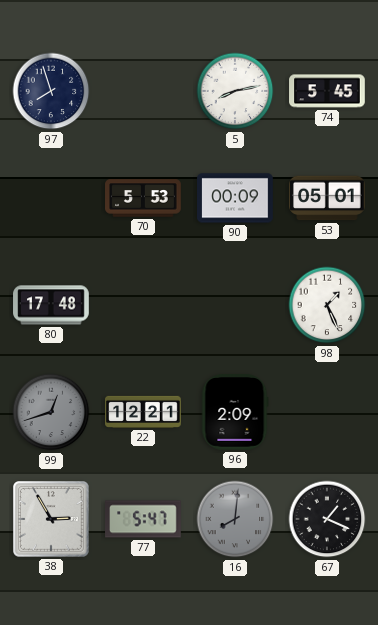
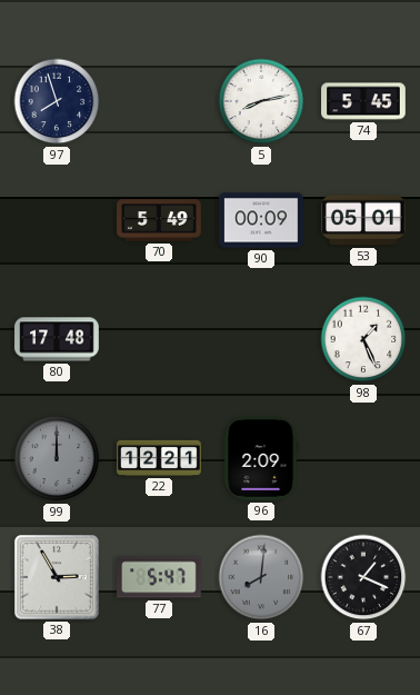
70: 5:53 -> 5:49 (159, 220)
99: 12:42 -> 12:00 (57, 458)
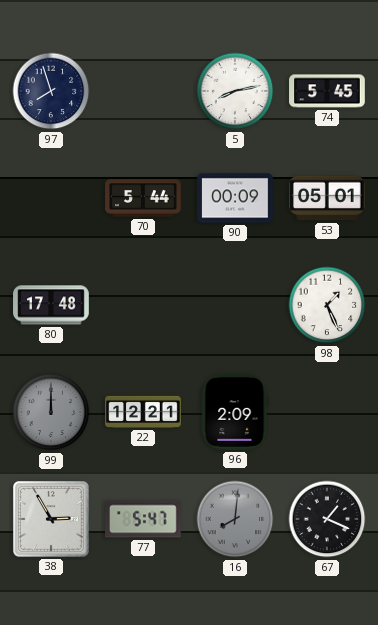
70: 5:49 -> 5:44 (143, 198)
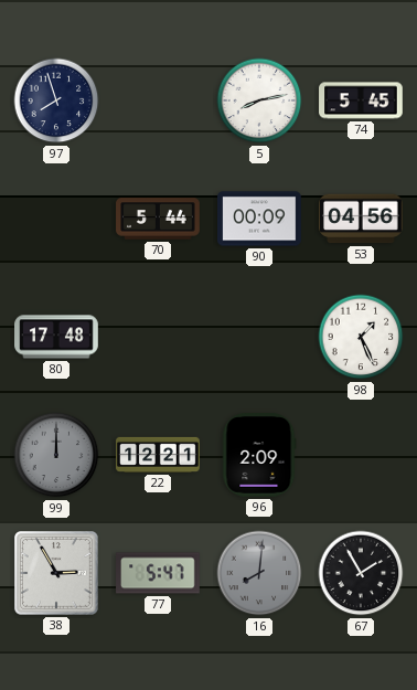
53: 05:01 -> 04:56 (361, 219)
67: 1:19 -> 1:55 (361, 573)
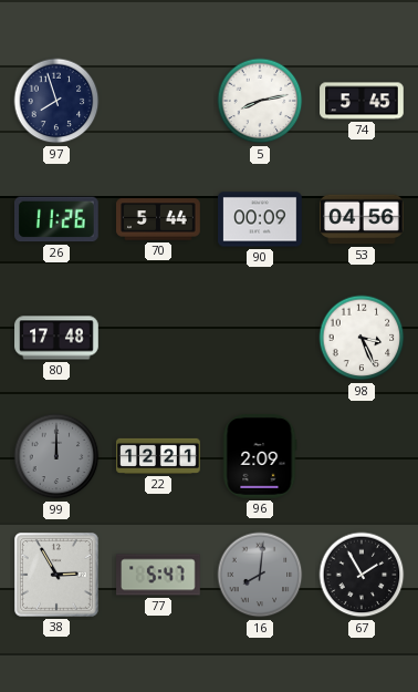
26: none -> 11:26 (58, 219)
98: 1:26 -> 3:26 (362, 338)
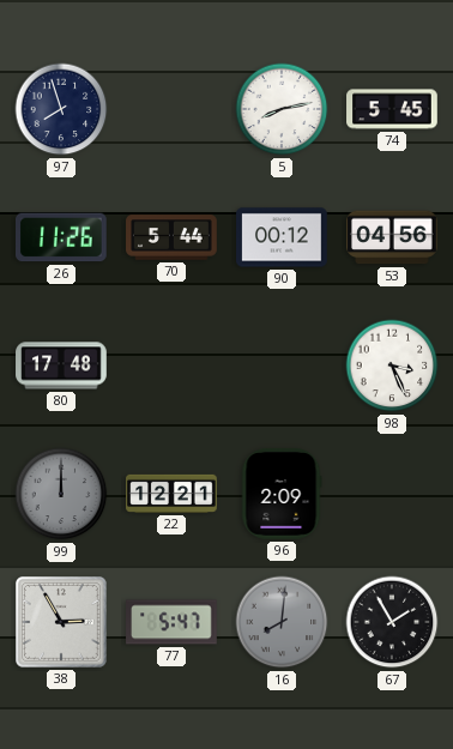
90: 00:09 -> 00:12 (282, 237)
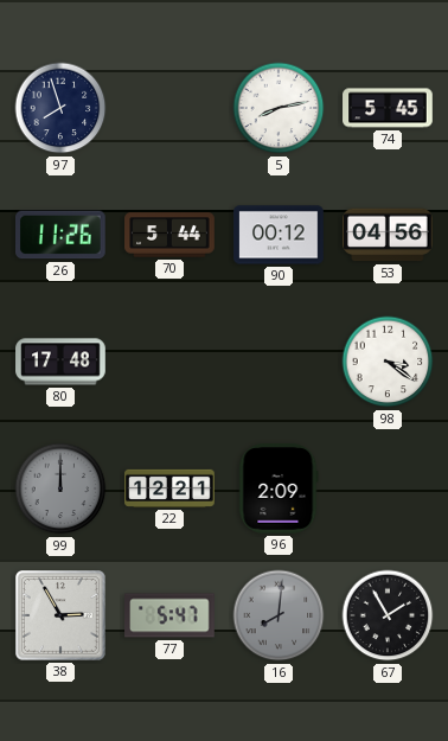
98: 3:26 -> 3:21 (388, 362)
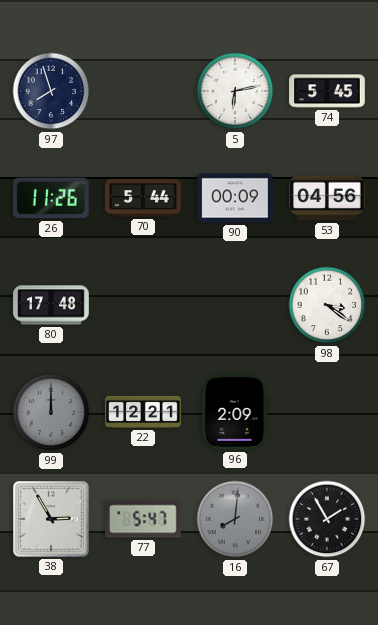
5: 8:13 -> 6:13 (235, 91)
90: 00:12 -> 00:09 (235, 198)
